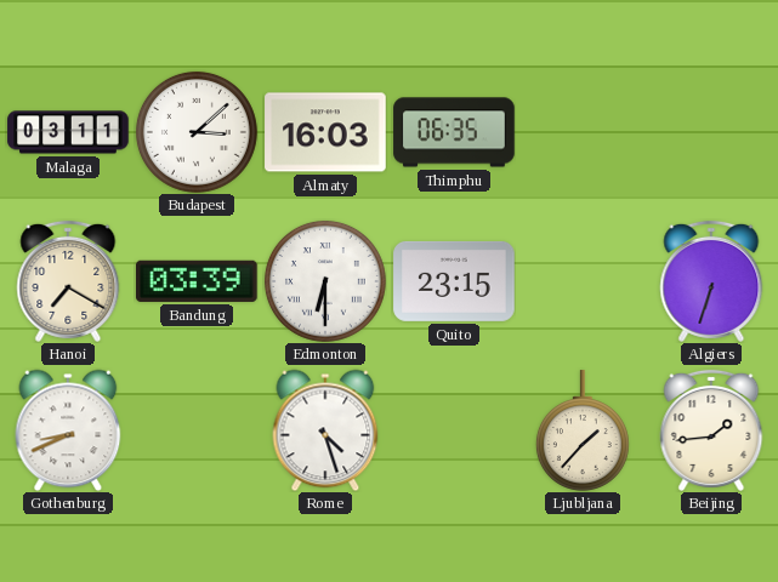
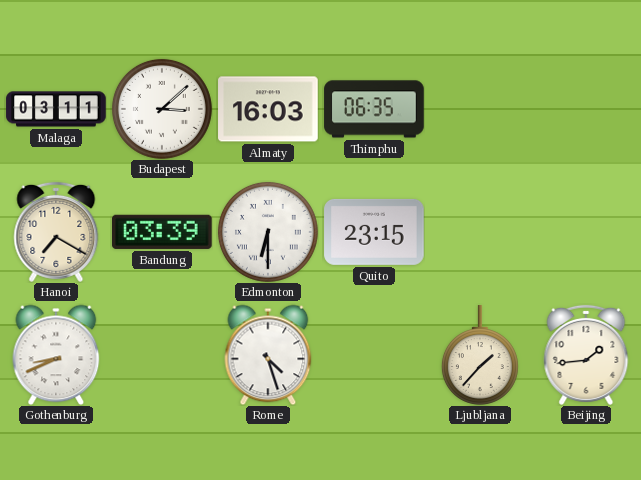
Algiers: 6:33 -> none (711, 281)
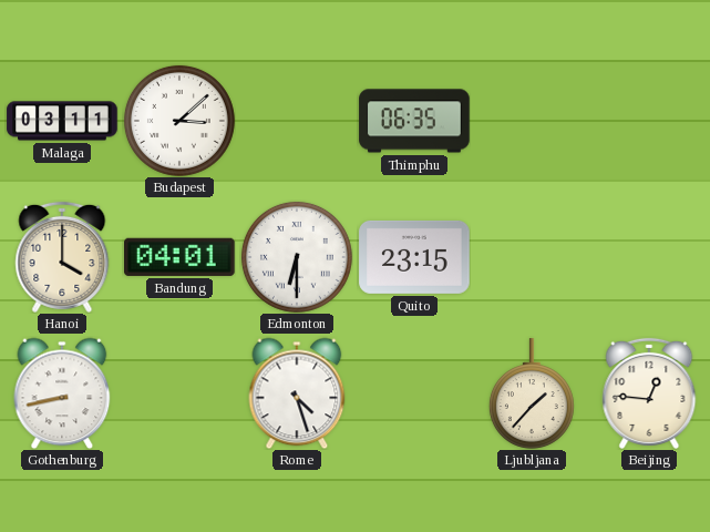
Almaty: 16:03 -> none (268, 109)
Hanoi: 7:20 -> 4:00 (62, 257)
Bandung: 03:39 -> 04:01 (181, 257)
Gothenburg: 8:41 -> 8:43 (62, 393)
Beijing: 1:44 -> 12:46 (649, 393)
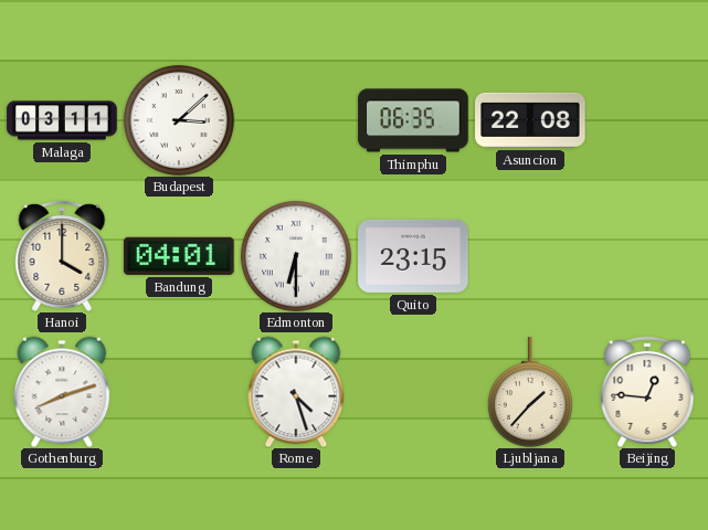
Asuncion: none -> 22:08 (530, 120)
Gothenburg: 8:43 -> 8:12 (62, 392)
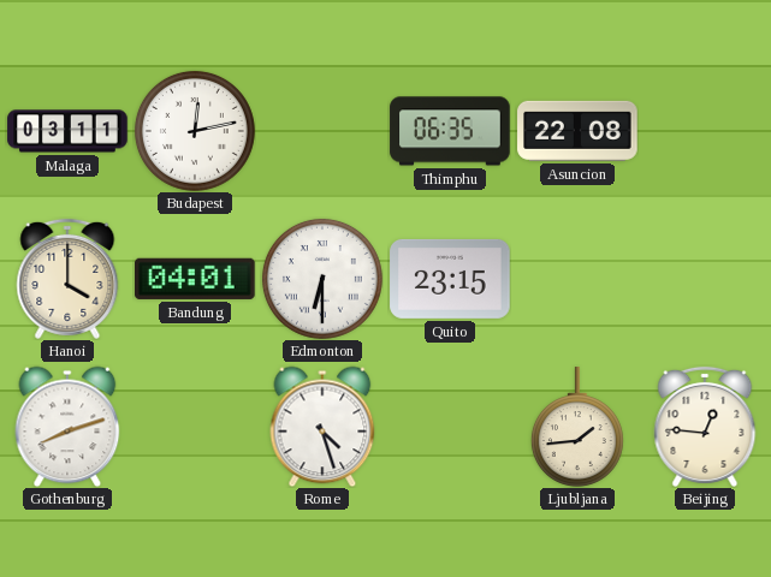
Budapest: 3:08 -> 12:13 (195, 131)
Ljubljana: 1:37 -> 1:44 (577, 427)
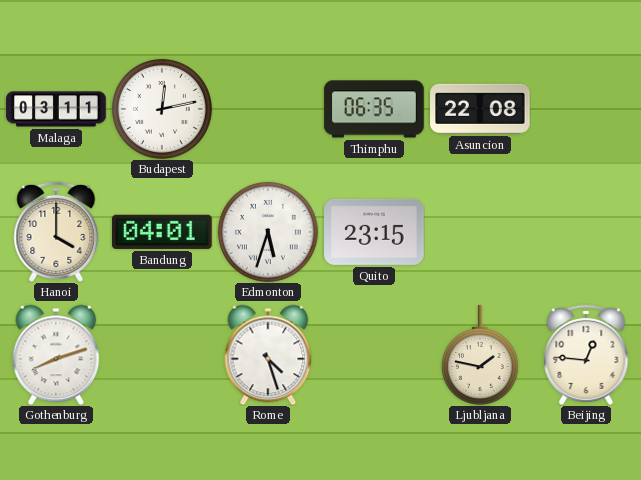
Edmonton: 6:30 -> 5:33 (268, 232)
Ljubljana: 1:44 -> 1:47 (480, 355)
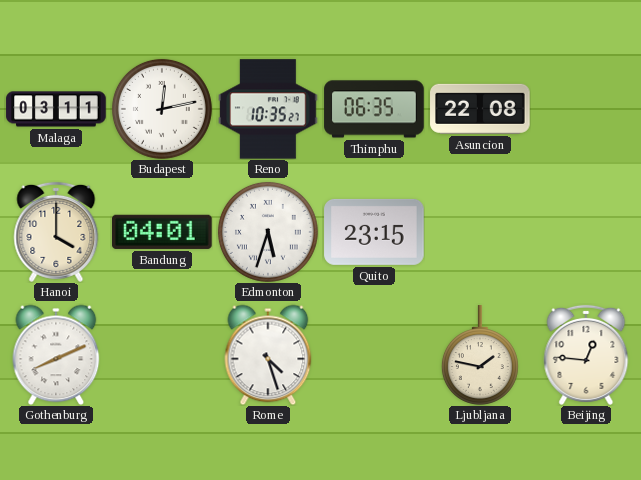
Reno: none -> 10:35 (268, 109)
Gothenburg: 8:12 -> 8:11 (56, 355)
